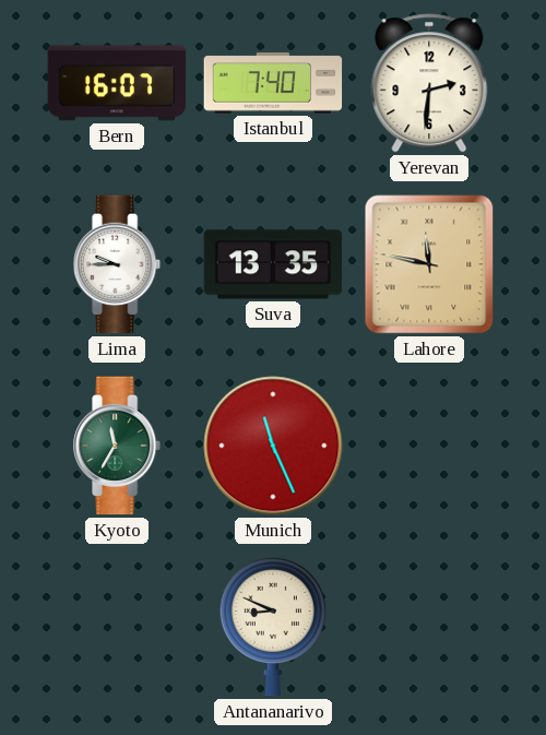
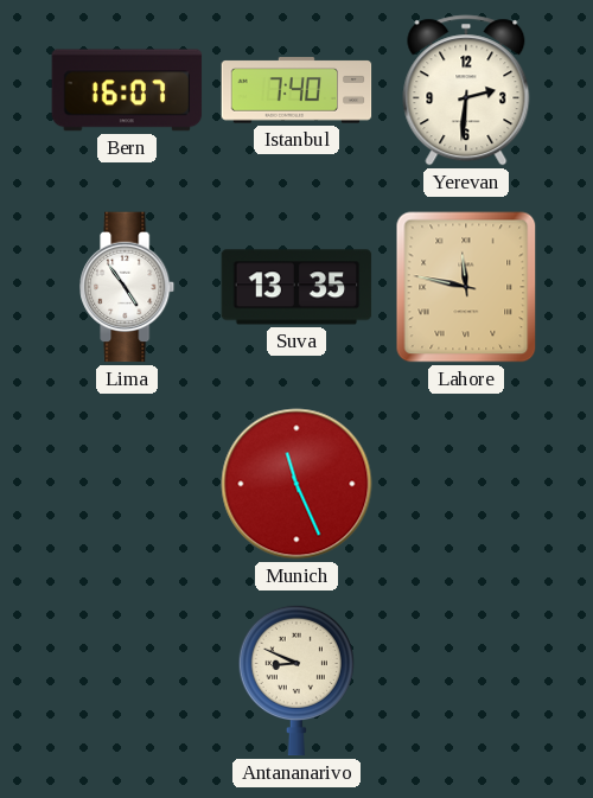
Lima: 9:45 -> 4:54 (128, 287)
Kyoto: 11:35 -> none (118, 446)
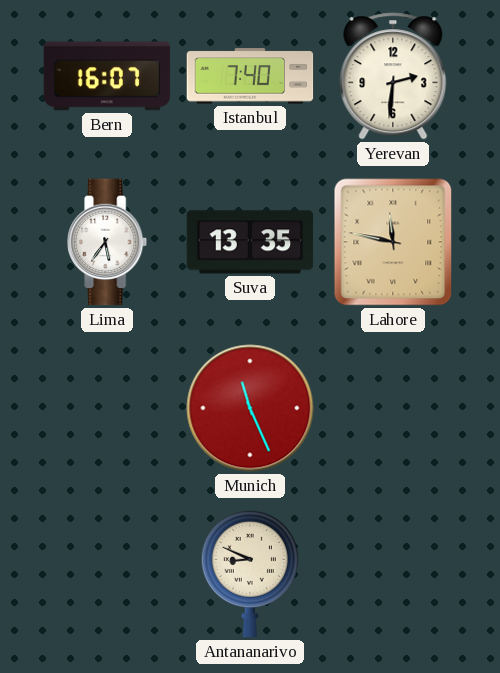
Lima: 4:54 -> 5:36 (108, 242)
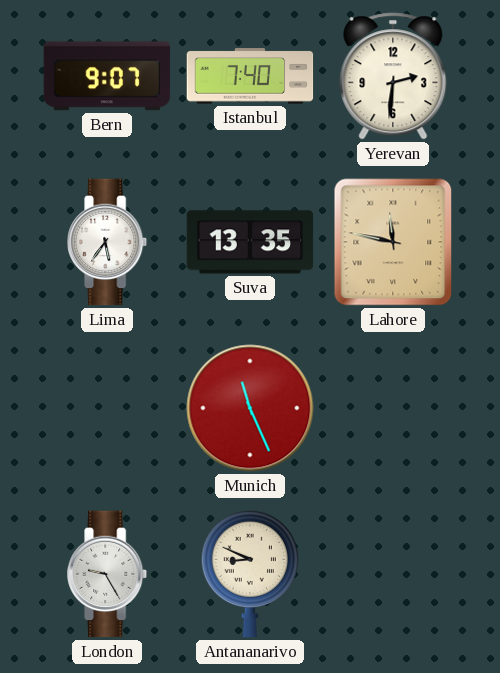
Bern: 16:07 -> 9:07 (107, 76)
London: none -> 9:25 (108, 574)
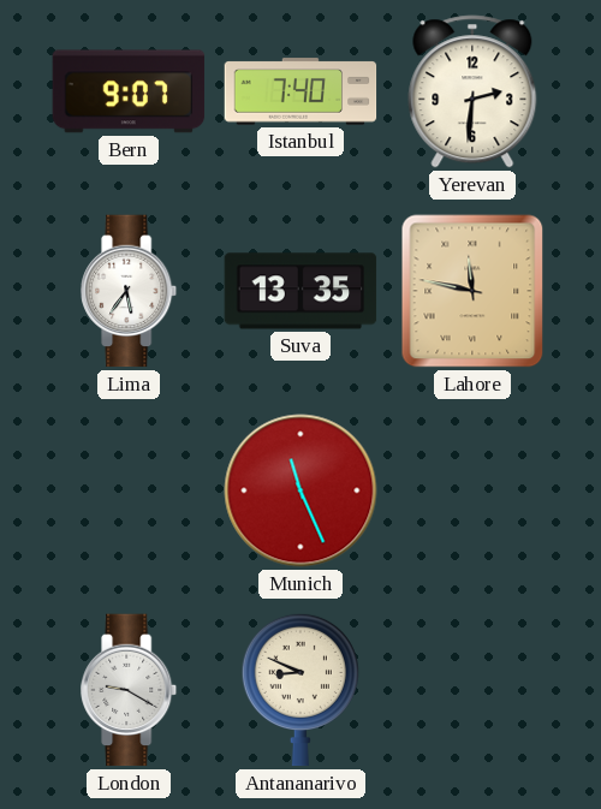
London: 9:25 -> 9:20 (130, 690)
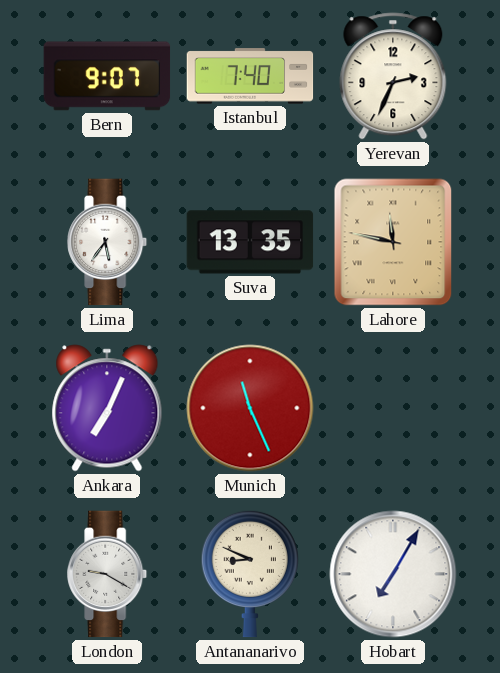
Yerevan: 2:31 -> 2:34 (393, 76)
Ankara: none -> 7:04 (107, 408)
Hobart: none -> 7:05 (393, 574)
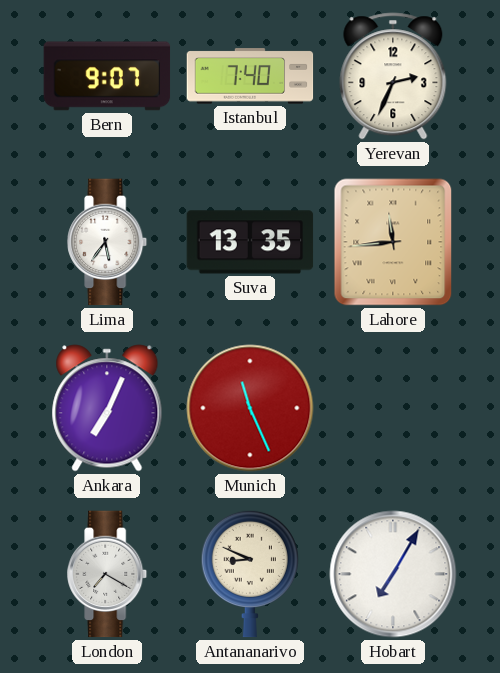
Lahore: 11:47 -> 11:44 (393, 242)
London: 9:20 -> 7:20 (108, 574)
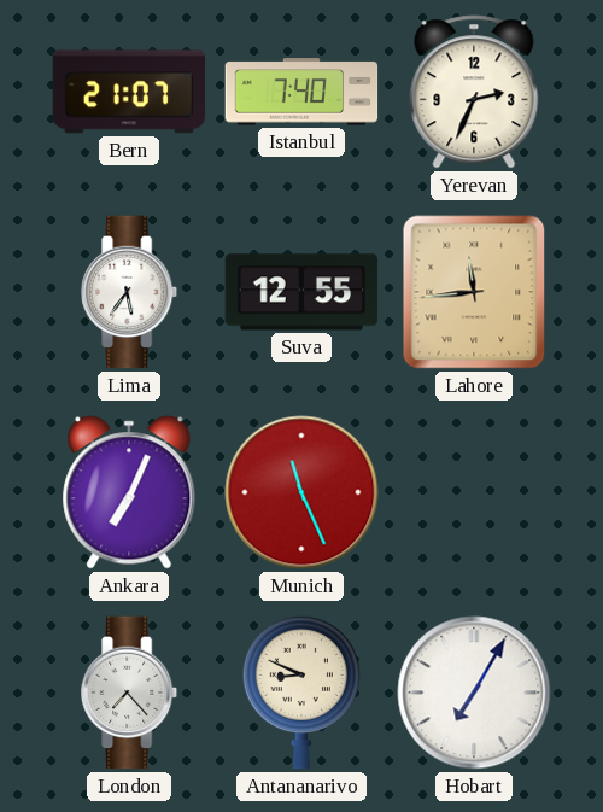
Bern: 9:07 -> 21:07 (129, 92)
Suva: 13:35 -> 12:55 (301, 292)
London: 7:20 -> 7:23 (130, 693)
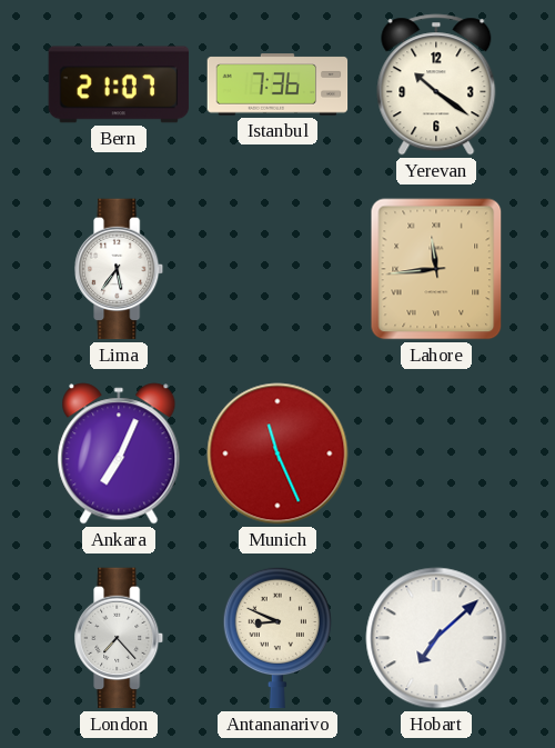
Istanbul: 7:40 -> 7:36 (277, 84)
Yerevan: 2:34 -> 10:21 (436, 84)
Suva: 12:55 -> none (301, 292)
Hobart: 7:05 -> 7:08 (436, 638)
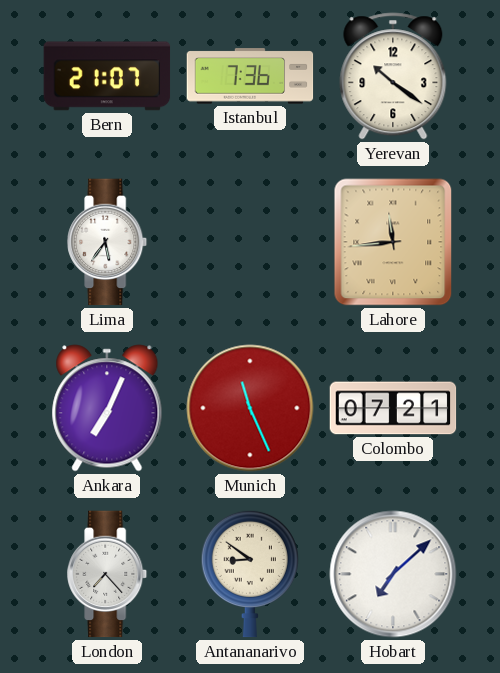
Colombo: none -> 07:21 (393, 408)
Antananarivo: 8:49 -> 8:51 (250, 574)
